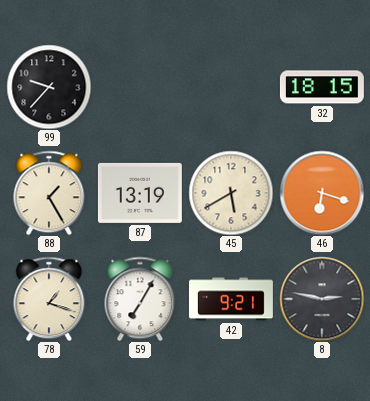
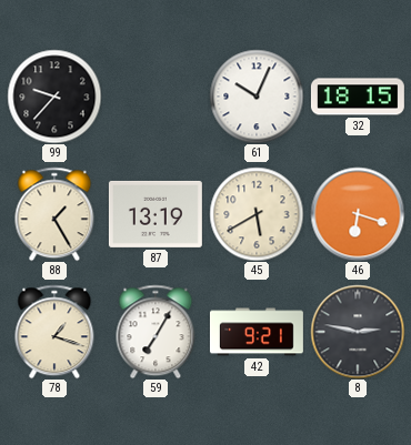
61: none -> 10:04 (257, 97)
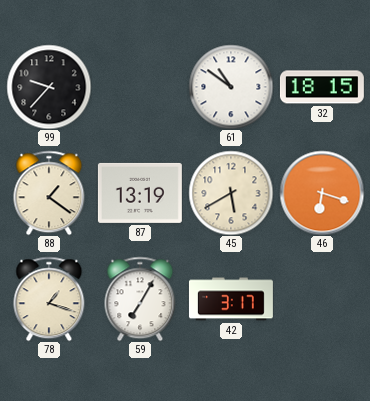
61: 10:04 -> 10:51 (231, 87)
88: 1:25 -> 1:21 (49, 193)
42: 9:21 -> 3:17 (231, 299)
8: 2:47 -> none (358, 332)
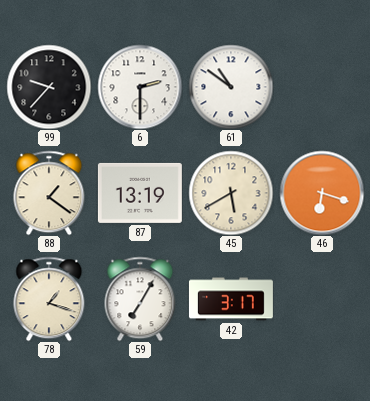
6: none -> 2:30 (140, 87)
32: 18:15 -> none (322, 87)
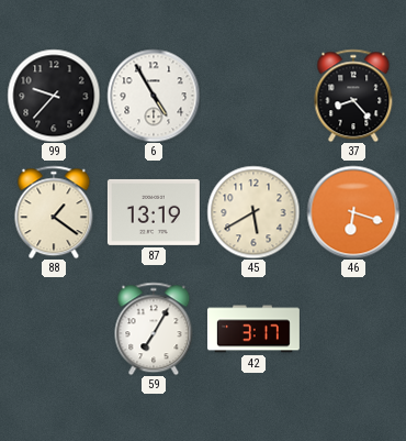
6: 2:30 -> 4:55 (154, 96)
61: 10:51 -> none (231, 87)
37: none -> 8:23 (353, 96)
78: 1:18 -> none (49, 299)
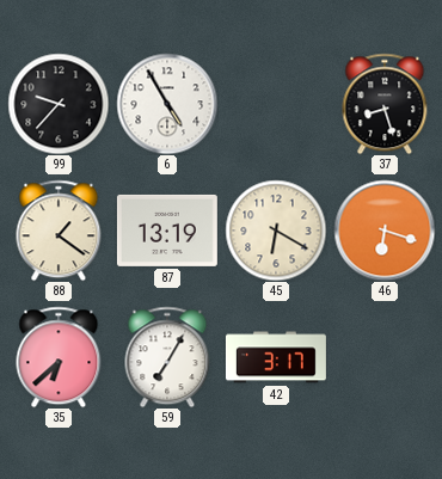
37: 8:23 -> 8:27 (385, 104)
45: 5:40 -> 6:20 (276, 231)
35: none -> 6:38 (59, 357)
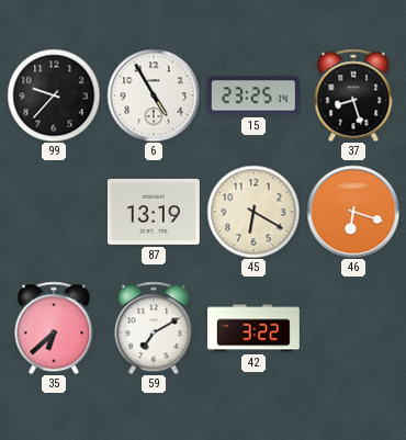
15: none -> 23:25 (253, 95)
88: 1:21 -> none (59, 231)
59: 7:05 -> 7:10 (154, 328)
42: 3:17 -> 3:22 (253, 328)
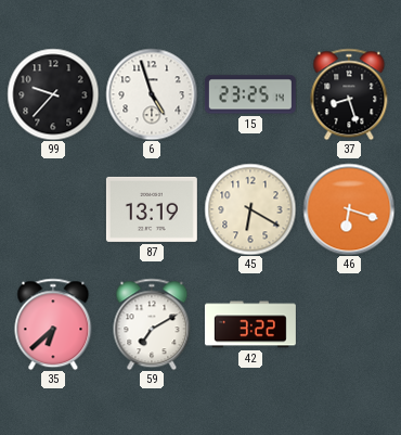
6: 4:55 -> 4:57 (152, 94)
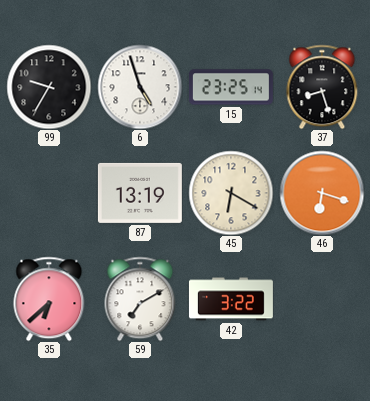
99: 9:37 -> 9:35 (49, 87)
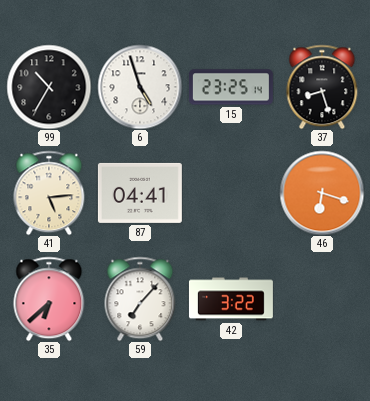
99: 9:35 -> 10:35 (49, 87)
41: none -> 5:14 (49, 193)
87: 13:19 -> 04:41 (140, 193)
45: 6:20 -> none (231, 193)
59: 7:10 -> 7:07 (140, 299)
